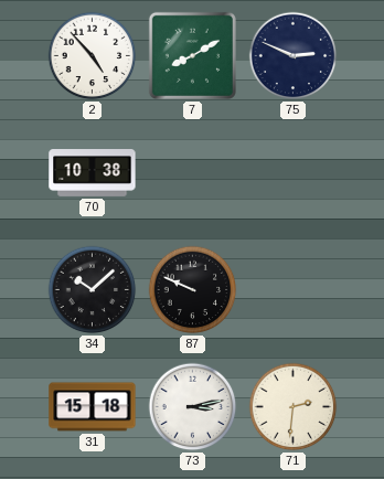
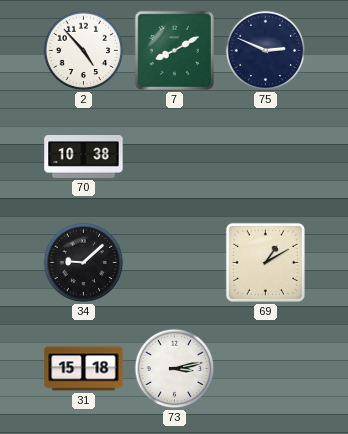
34: 10:08 -> 9:08 (84, 263)
87: 9:49 -> none (193, 290)
69: none -> 1:10 (265, 262)
71: 2:31 -> none (294, 407)
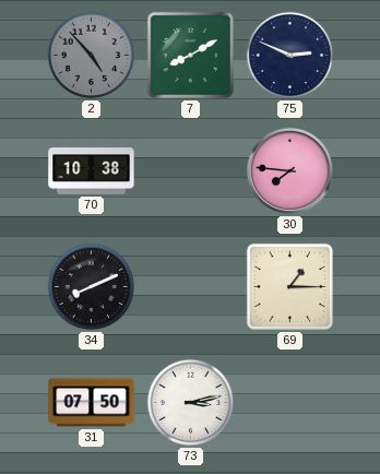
2 dial: white -> grey (92, 56)
30: none -> 7:46 (289, 170)
34: 9:08 -> 8:11 (92, 287)
69: 1:10 -> 1:15 (289, 286)
31: 15:18 -> 07:50 (92, 403)
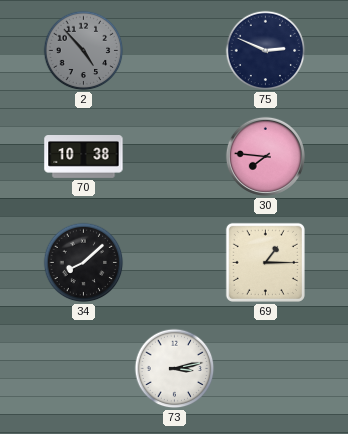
7: 8:10 -> none (190, 55)
34: 8:11 -> 8:08 (84, 263)
31: 07:50 -> none (92, 403)
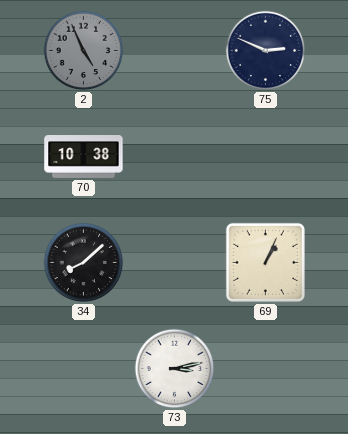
2: 4:53 -> 4:56 (84, 51)
30: 7:46 -> none (265, 156)
69: 1:15 -> 1:04 (265, 262)
